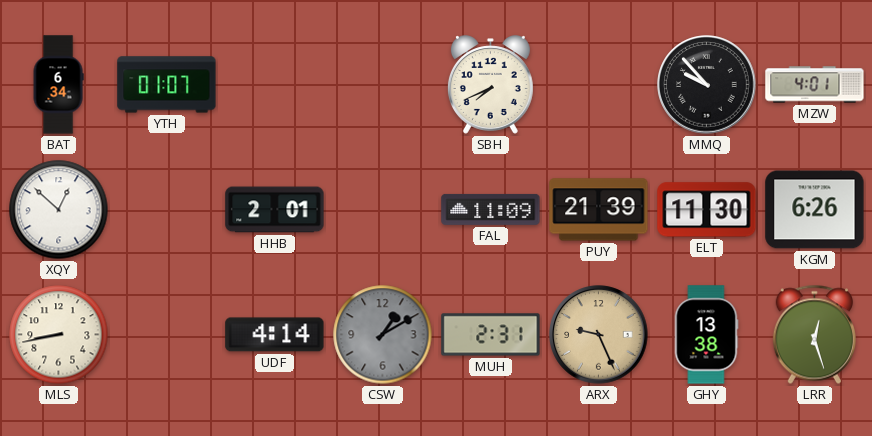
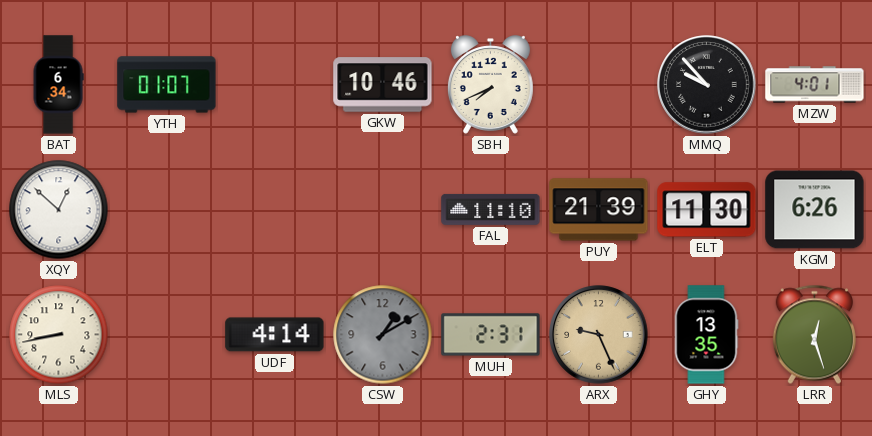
GKW: none -> 10:46 (383, 85)
HHB: 2:01 -> none (275, 210)
FAL: 11:09 -> 11:10 (491, 209)
GHY: 13:38 -> 13:35 (706, 335)
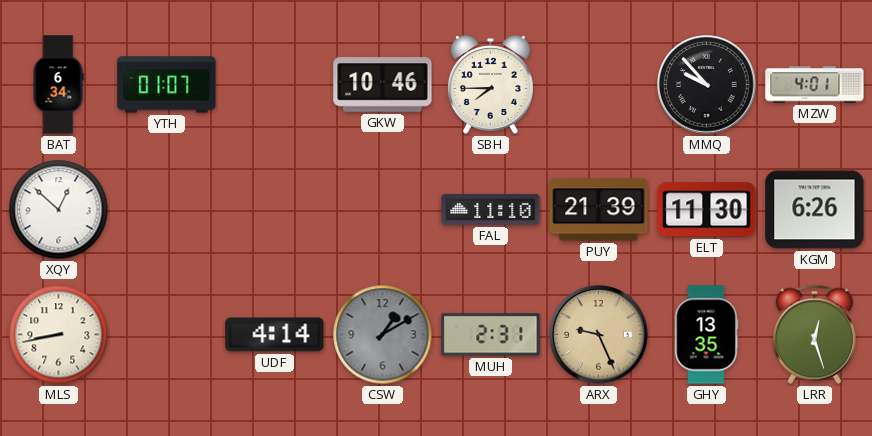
SBH: 7:41 -> 7:45 (490, 85)
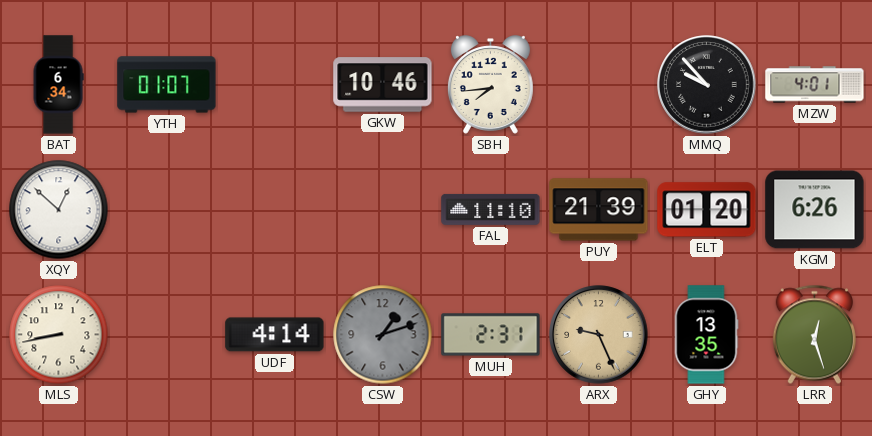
SBH: 7:45 -> 7:44 (490, 85)
ELT: 11:30 -> 01:20 (707, 210)
CSW: 1:10 -> 1:12 (383, 335)
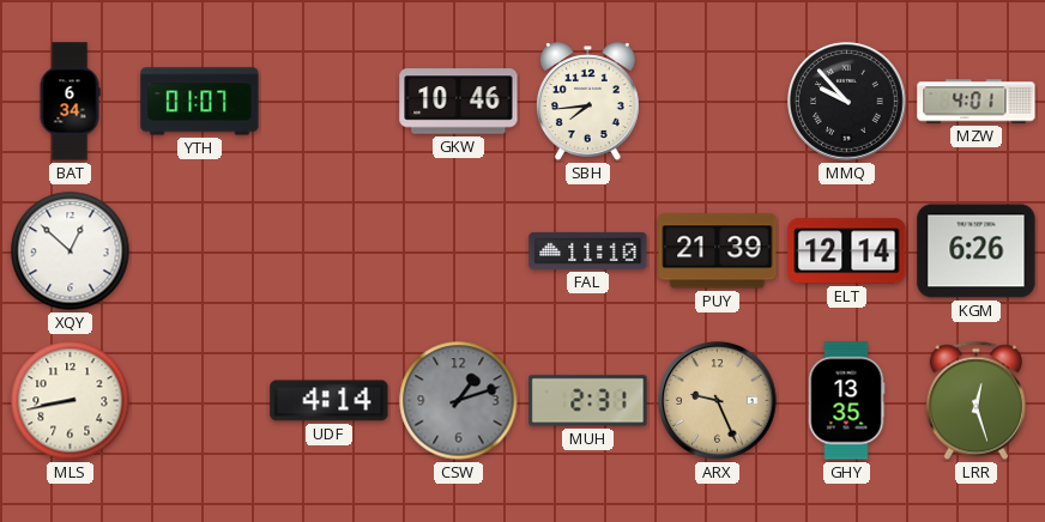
ELT: 01:20 -> 12:14 (847, 251)
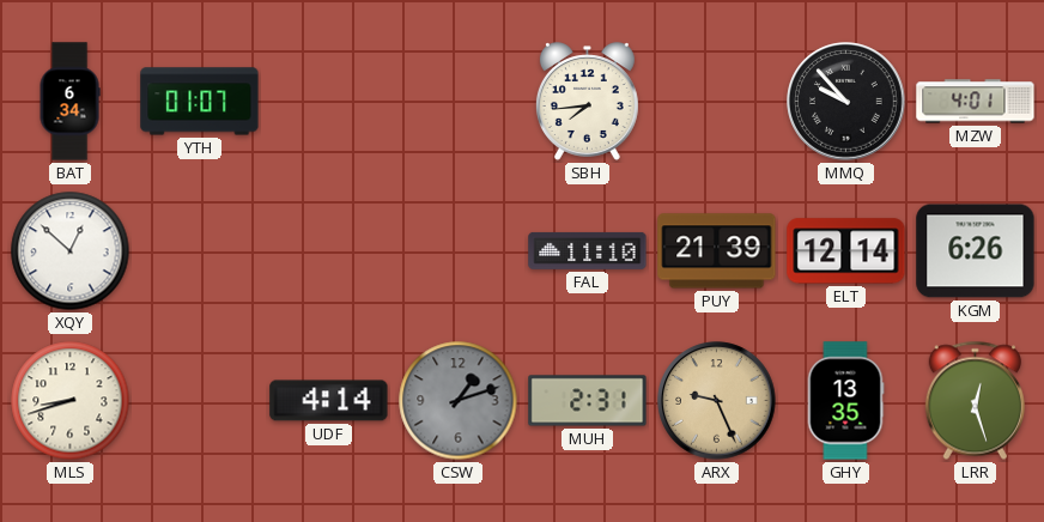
GKW: 10:46 -> none (459, 102)
MLS: 8:43 -> 8:42 (71, 401)
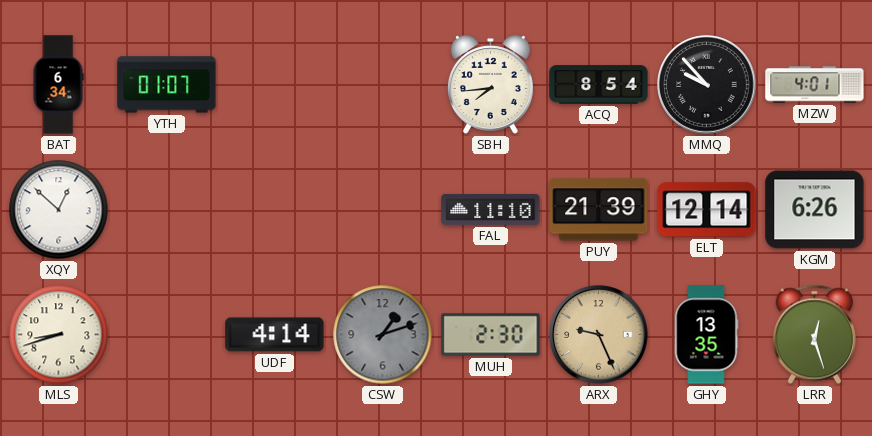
ACQ: none -> 8:54 (599, 85)
MUH: 2:31 -> 2:30 (491, 335)
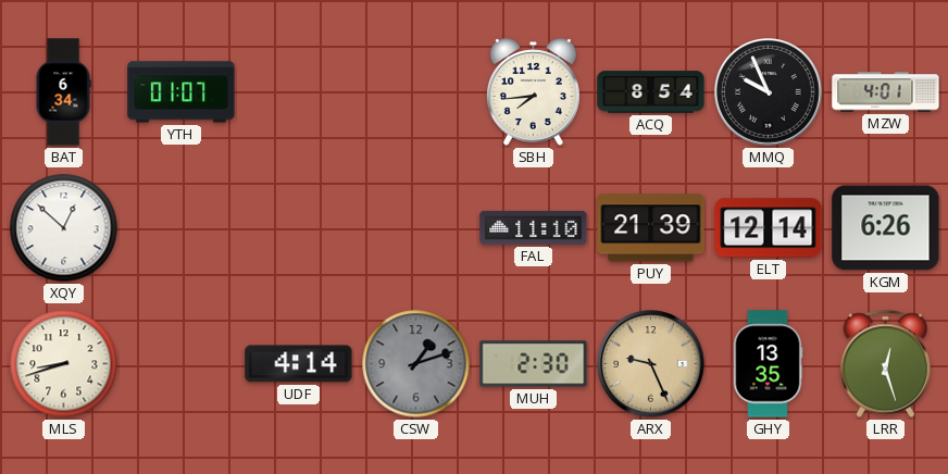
MMQ: 9:53 -> 9:56 (769, 92)
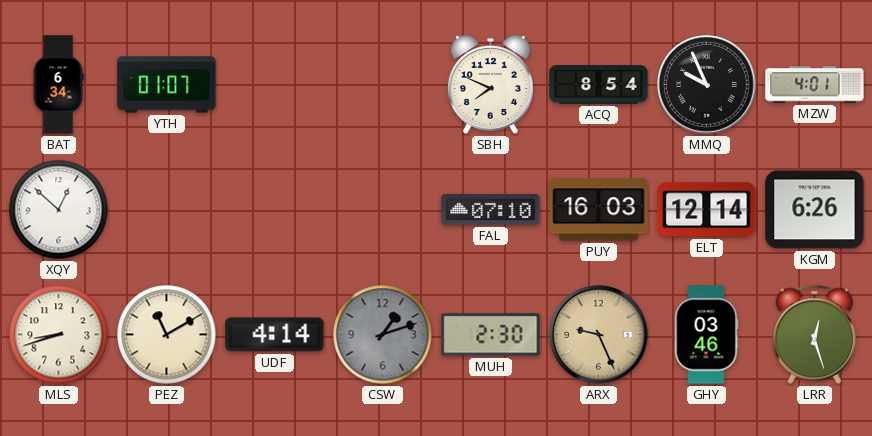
SBH: 7:44 -> 7:49 (490, 85)
FAL: 11:10 -> 07:10 (491, 209)
PUY: 21:39 -> 16:03 (599, 210)
PEZ: none -> 11:10 (167, 335)
GHY: 13:35 -> 03:46 (706, 335)
